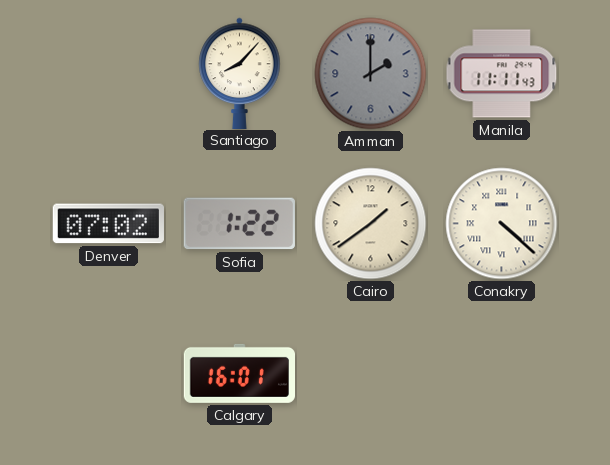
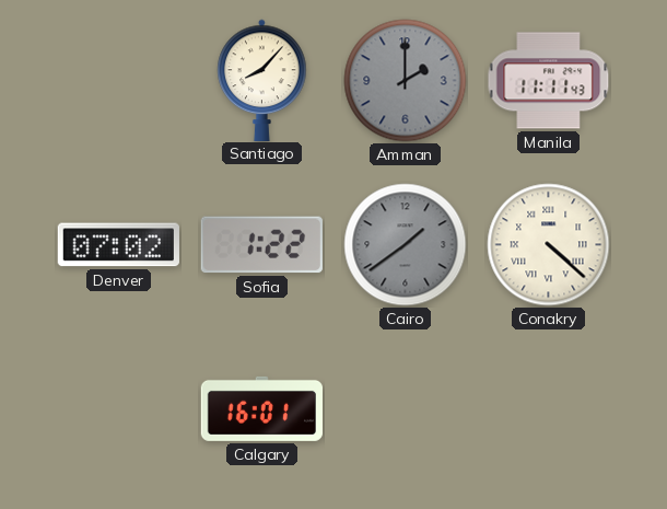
Cairo dial: cream -> grey (406, 245)
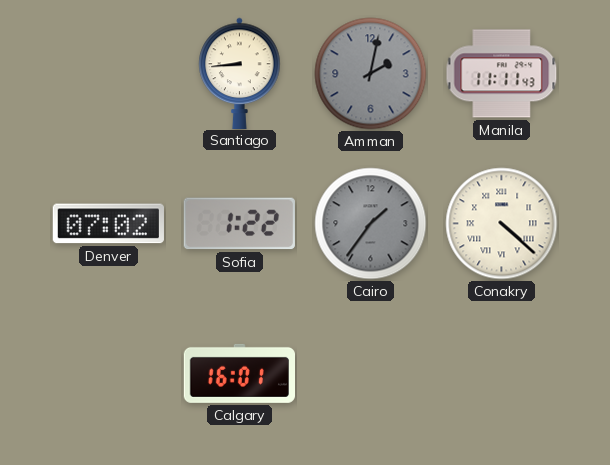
Santiago: 8:07 -> 8:44 (240, 73)
Amman: 2:00 -> 2:02 (371, 74)
Cairo: 1:39 -> 1:36 (371, 224)
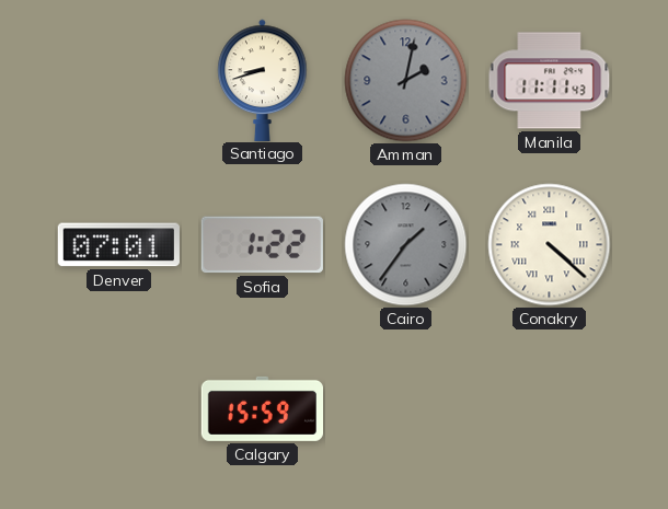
Santiago: 8:44 -> 8:42 (263, 80)
Denver: 07:02 -> 07:01 (118, 245)
Calgary: 16:01 -> 15:59 (262, 408)
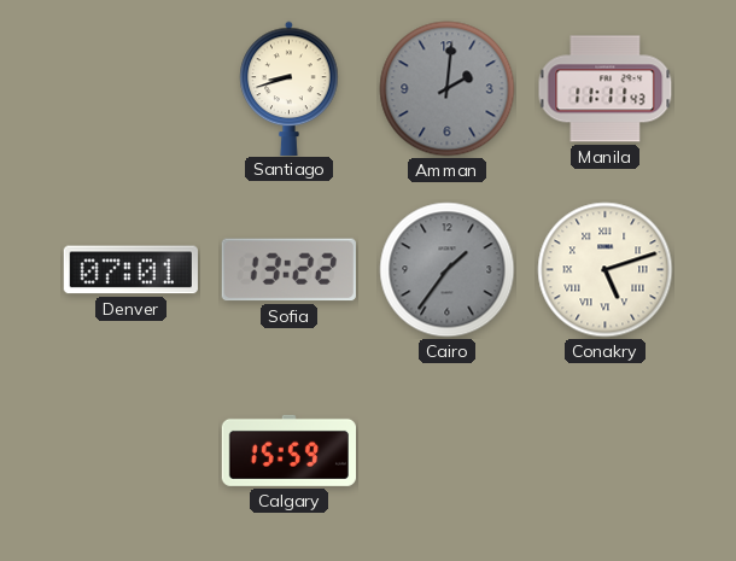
Amman: 2:02 -> 2:01 (448, 89)
Sofia: 1:22 -> 13:22 (288, 270)
Conakry: 4:22 -> 5:12 (606, 270)
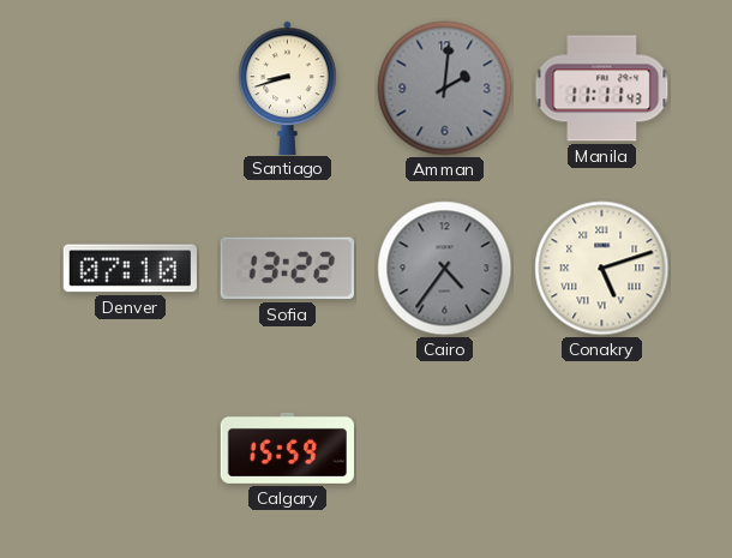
Denver: 07:01 -> 07:10 (130, 269)
Cairo: 1:36 -> 4:36 (445, 269)
